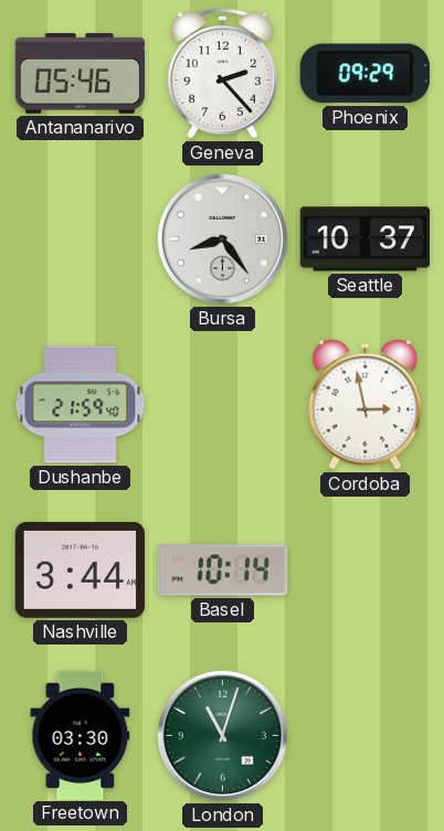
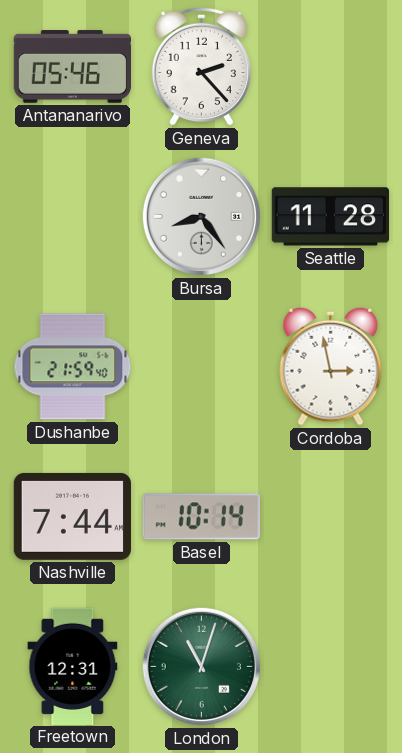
Phoenix: 09:29 -> none (364, 74)
Seattle: 10:37 -> 11:28 (330, 217)
Nashville: 3:44 -> 7:44 (72, 516)
Freetown: 03:30 -> 12:31 (73, 666)
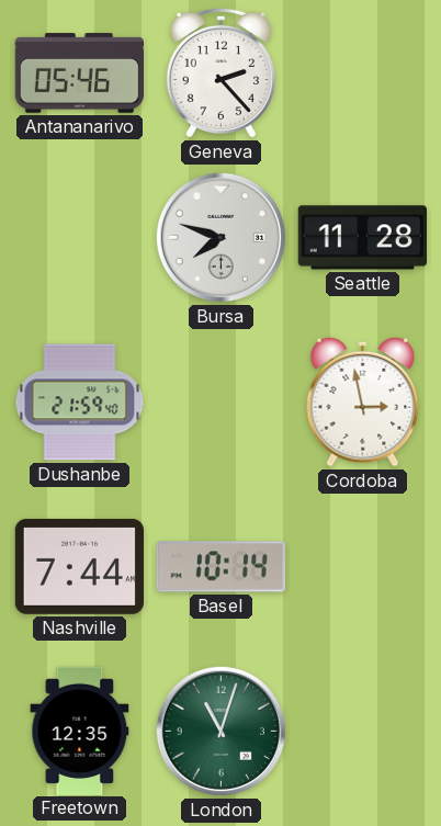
Bursa: 8:24 -> 7:48 (220, 237)
Freetown: 12:31 -> 12:35 (80, 731)
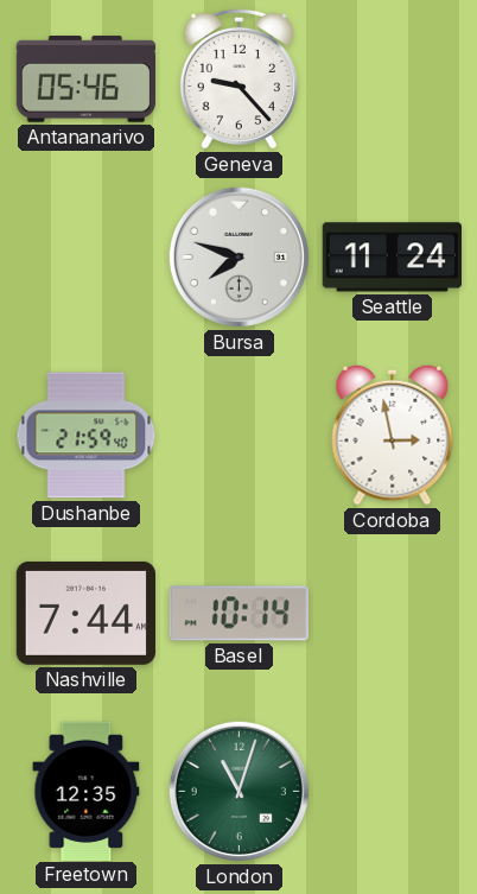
Geneva: 2:23 -> 9:23 (238, 78)
Seattle: 11:28 -> 11:24 (392, 258)
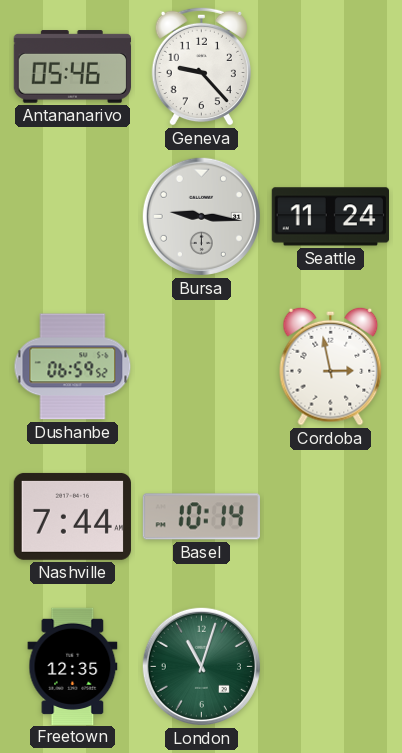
Bursa: 7:48 -> 9:16 (201, 216)
Dushanbe: 21:59 -> 06:59 (73, 367)
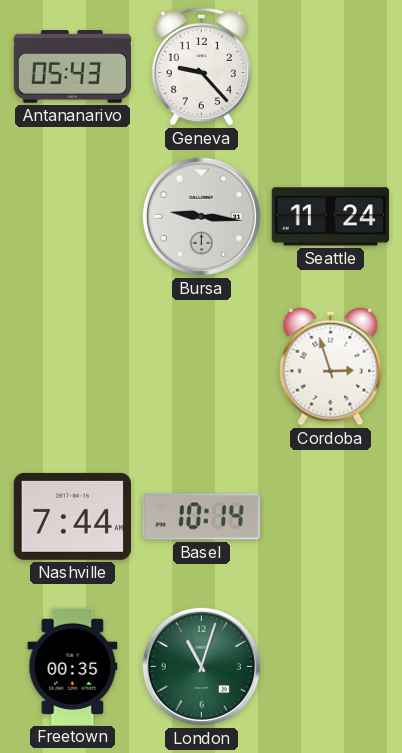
Antananarivo: 05:46 -> 05:43 (72, 67)
Dushanbe: 06:59 -> none (73, 367)
Cordoba: 2:58 -> 2:57 (331, 366)
Freetown: 12:35 -> 00:35 (73, 666)
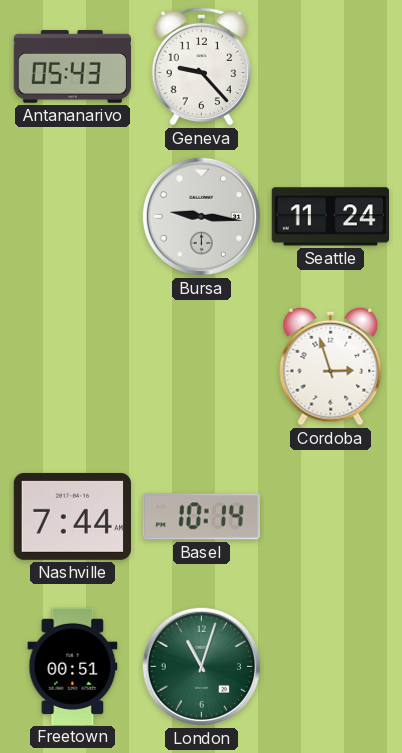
Freetown: 00:35 -> 00:51 (73, 666)
